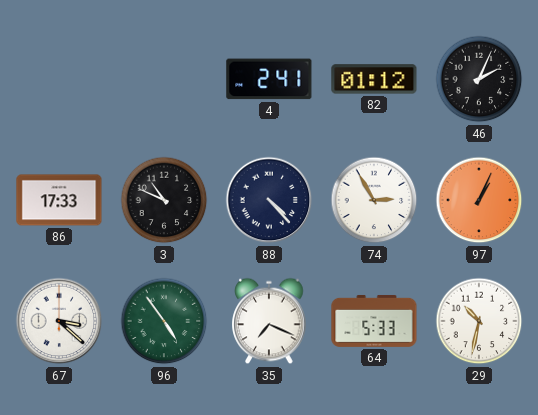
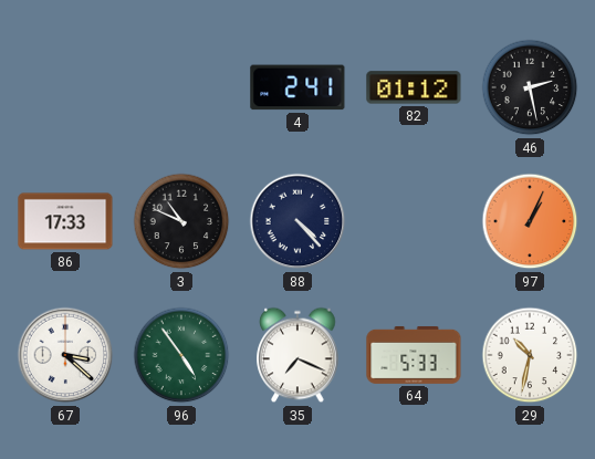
46: 2:04 -> 2:28 (530, 87)
74: 2:55 -> none (374, 200)
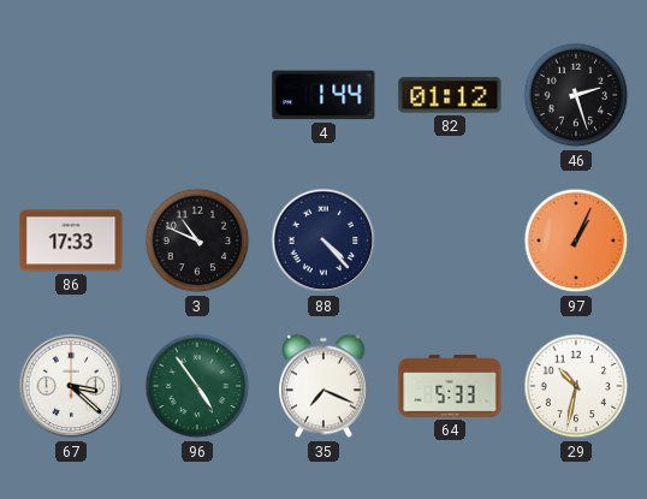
4: 2:41 -> 1:44 (323, 95)
46: 2:28 -> 2:27 (576, 95)
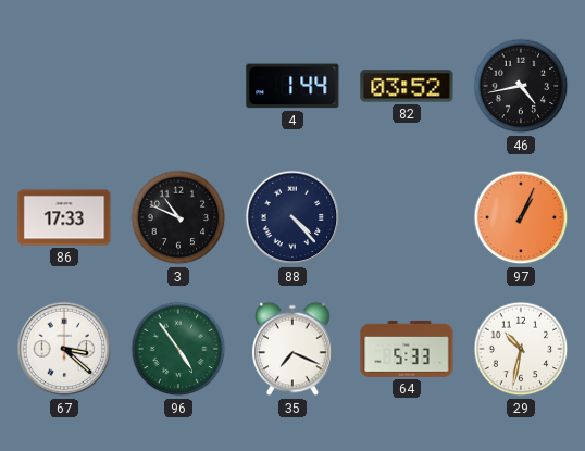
82: 01:12 -> 03:52 (407, 86)
46: 2:27 -> 4:43 (521, 86)
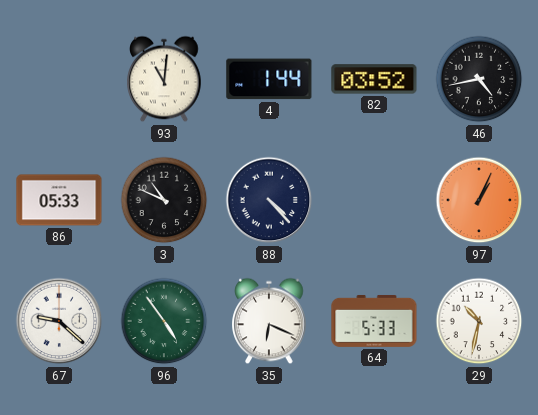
93: none -> 11:01 (164, 79)
86: 17:33 -> 05:33 (59, 200)
67: 3:22 -> 9:22 (59, 321)
35: 7:19 -> 6:19 (269, 321)
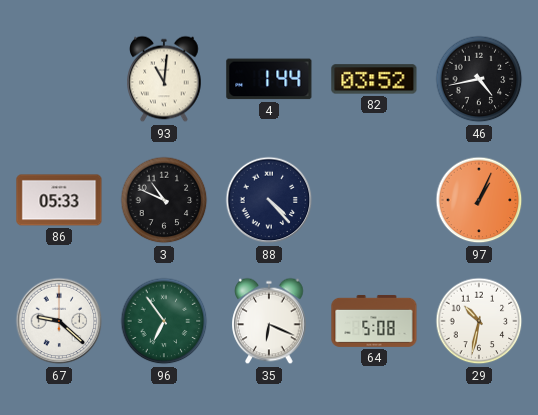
96: 4:54 -> 6:54 (164, 321)
64: 5:33 -> 5:08 (374, 321)
